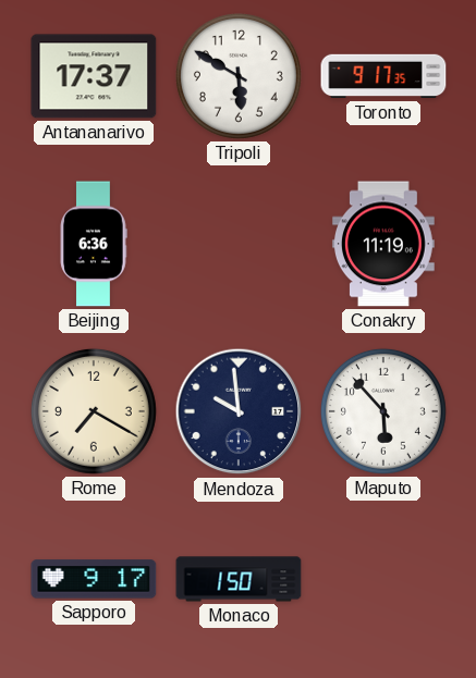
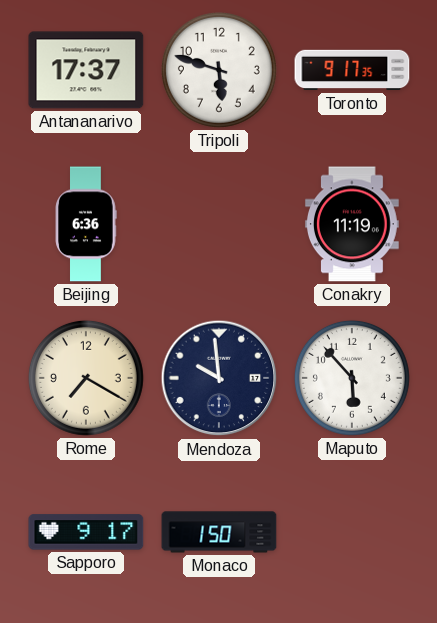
Tripoli: 5:50 -> 5:48 (219, 70)
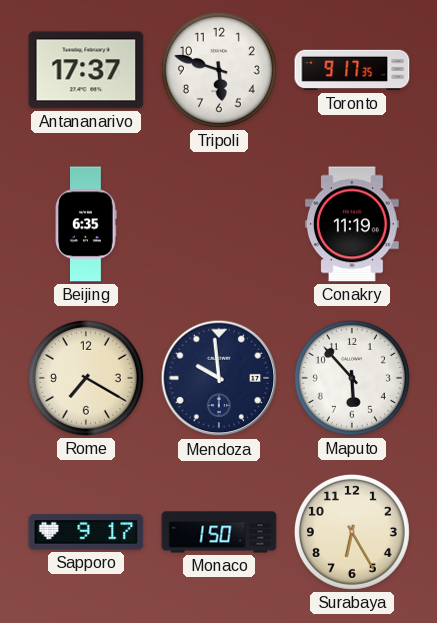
Beijing: 6:36 -> 6:35 (86, 224)
Surabaya: none -> 6:25 (352, 532)
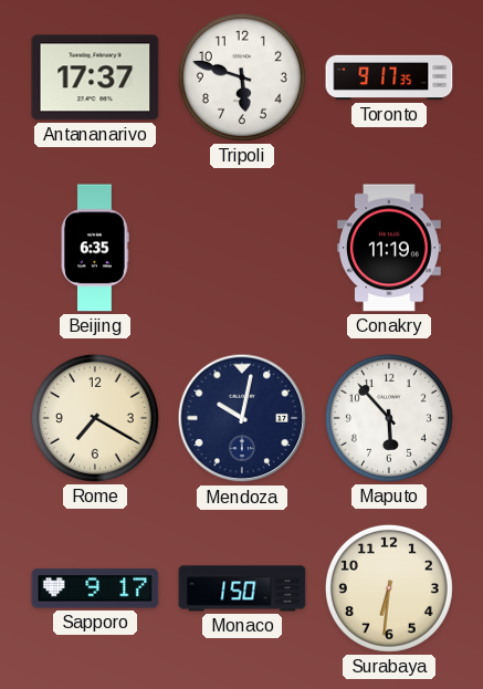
Mendoza: 9:59 -> 10:02 (242, 418)
Surabaya: 6:25 -> 6:31 (389, 588)
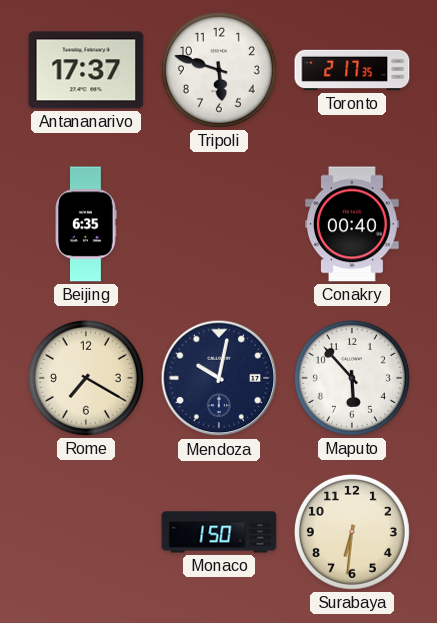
Toronto: 9:17 -> 2:17 (352, 70)
Conakry: 11:19 -> 00:40 (352, 224)
Sapporo: 9:17 -> none (95, 588)
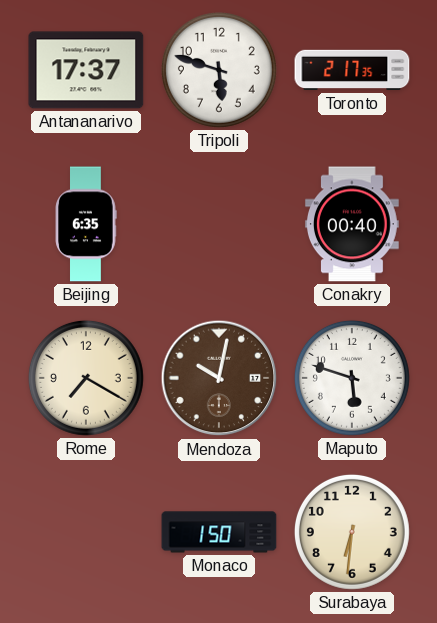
Mendoza dial: navy -> brown (219, 378)
Maputo: 5:53 -> 5:48 (352, 378)
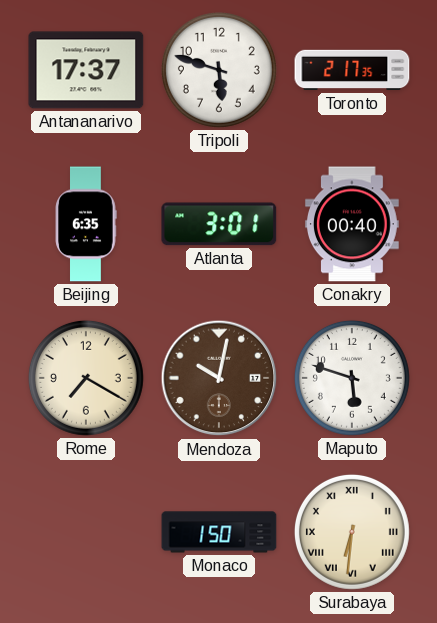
Atlanta: none -> 3:01 (219, 224)
Surabaya numerals: Arabic -> Roman (352, 532)
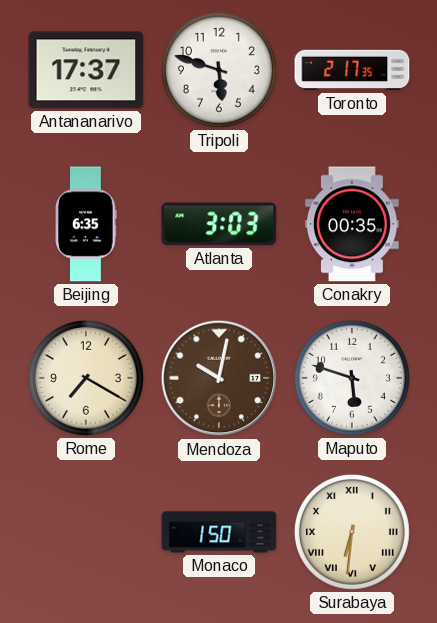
Atlanta: 3:01 -> 3:03 (219, 224)
Conakry: 00:40 -> 00:35 (352, 224)
